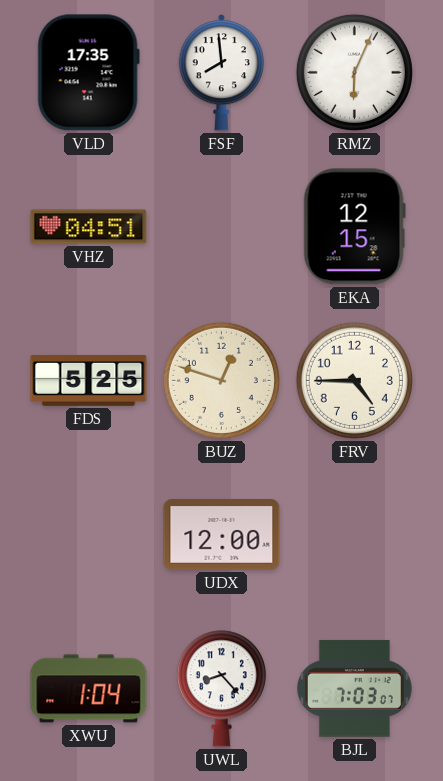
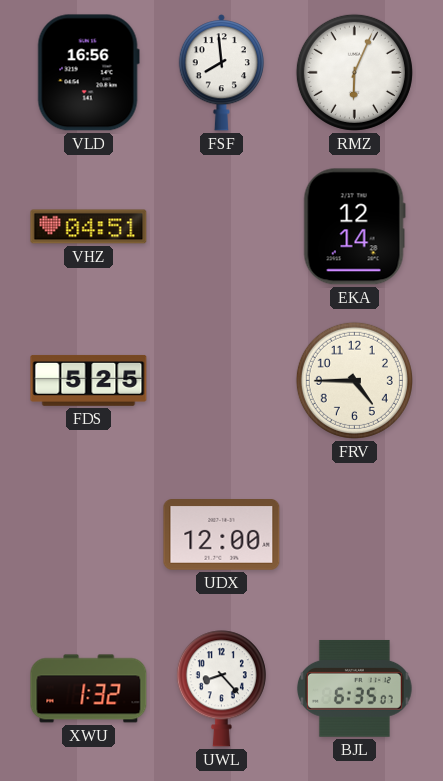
VLD: 17:35 -> 16:56 (88, 73)
EKA: 12:15 -> 12:14 (354, 227)
BUZ: 12:48 -> none (221, 380)
XWU: 1:04 -> 1:32 (89, 689)
BJL: 7:03 -> 6:35 (354, 688)
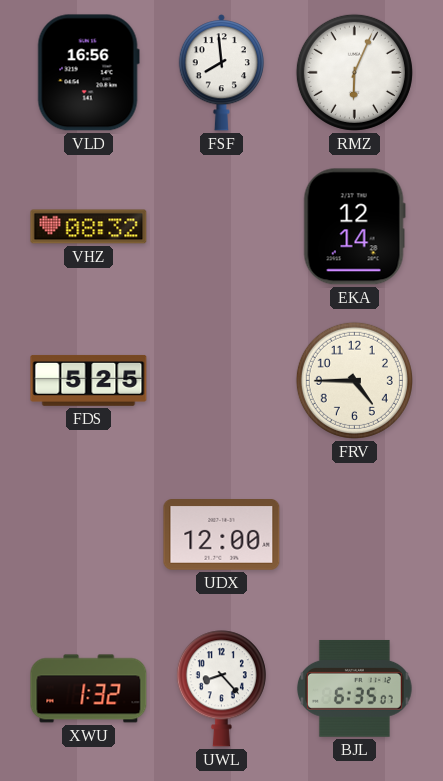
VHZ: 04:51 -> 08:32 (89, 227)
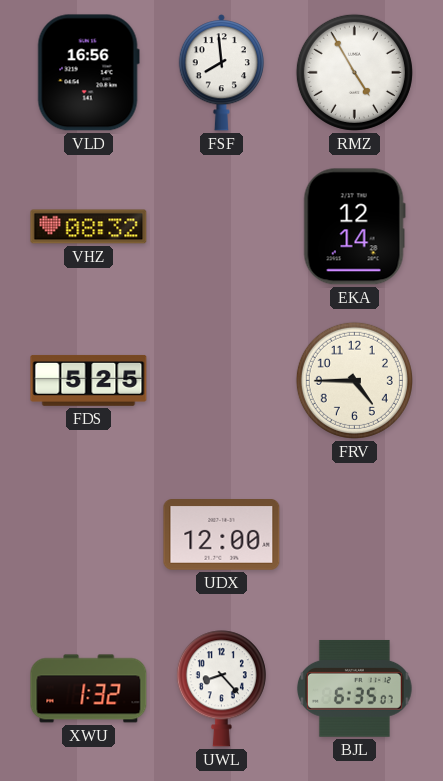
RMZ: 6:04 -> 4:55 (354, 72)
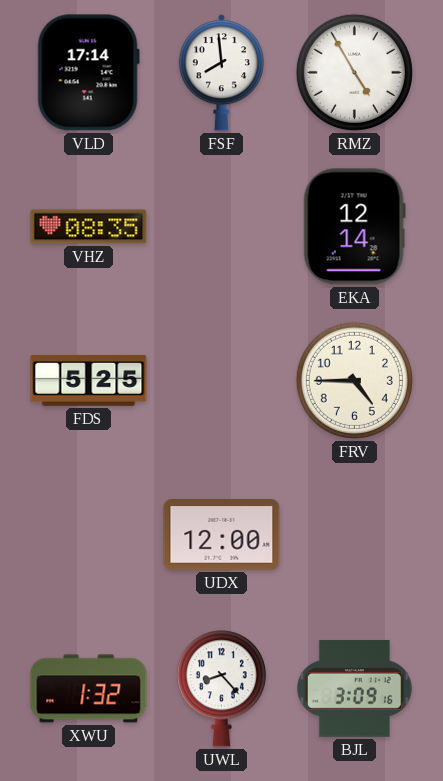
VLD: 16:56 -> 17:14 (88, 73)
VHZ: 08:32 -> 08:35 (89, 227)
BJL: 6:35 -> 3:09 (354, 688)
